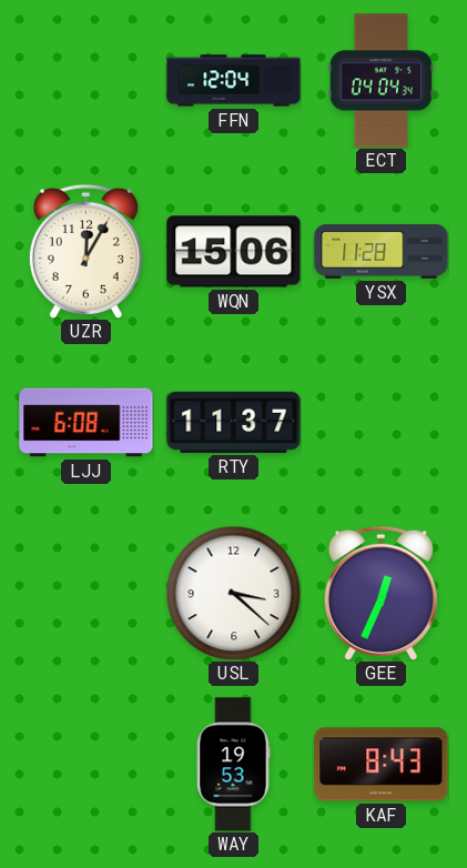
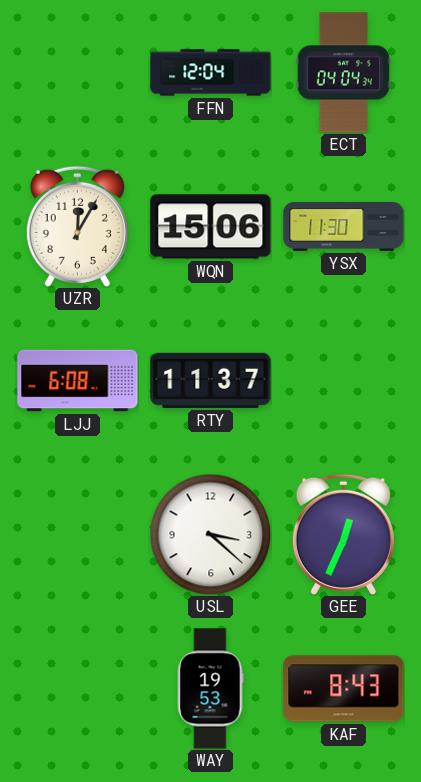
YSX: 11:28 -> 11:30 (344, 227)
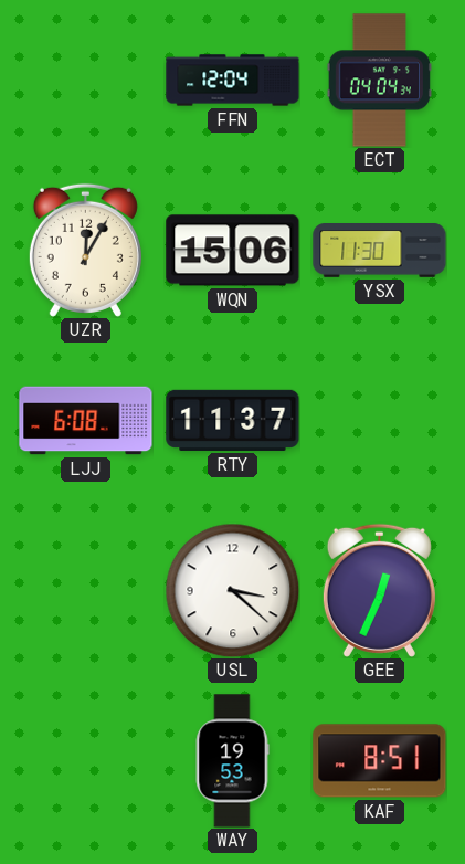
KAF: 8:43 -> 8:51 (380, 761)
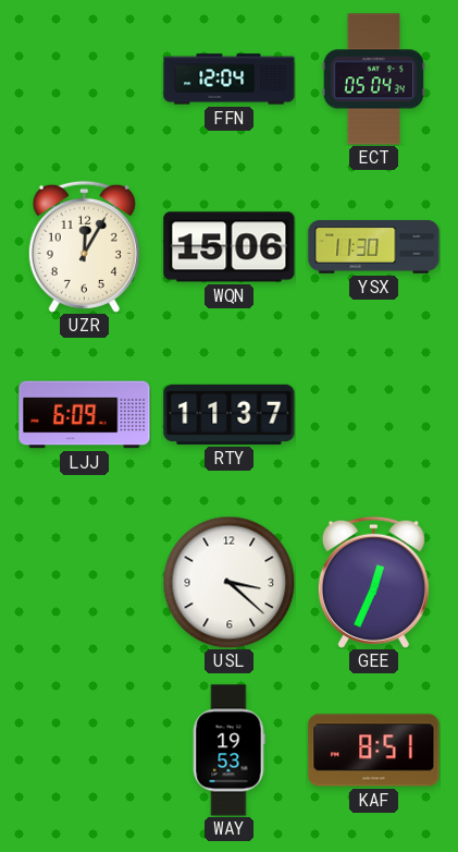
ECT: 04:04 -> 05:04 (373, 80)
LJJ: 6:08 -> 6:09 (85, 415)
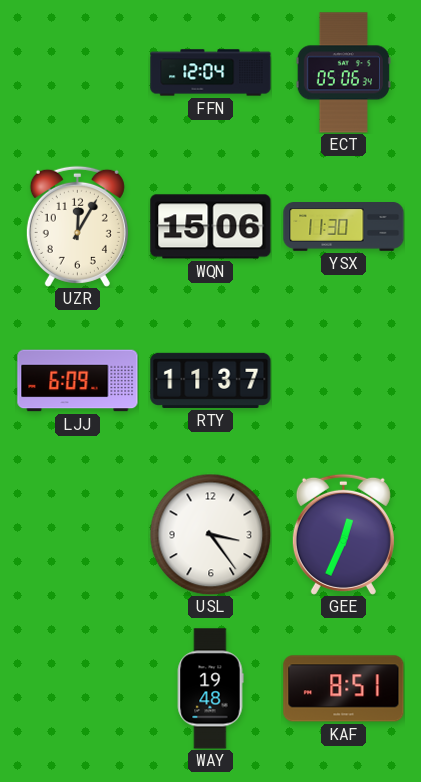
ECT: 05:04 -> 05:06 (343, 73)
USL: 3:22 -> 3:24 (210, 534)
WAY: 19:53 -> 19:48 (210, 689)
